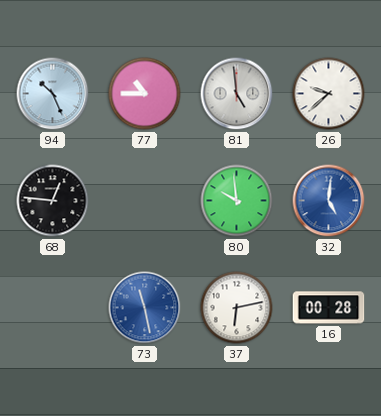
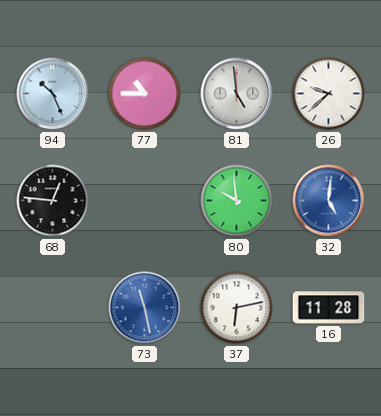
16: 00:28 -> 11:28 (329, 308)
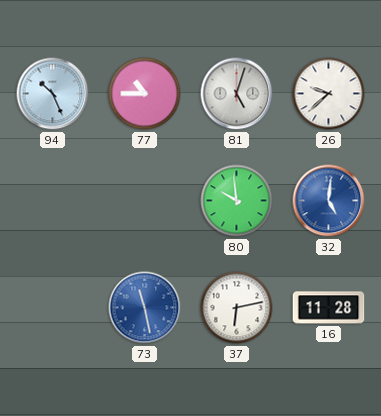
81: 4:59 -> 5:03 (237, 94)
68: 12:46 -> none (53, 201)
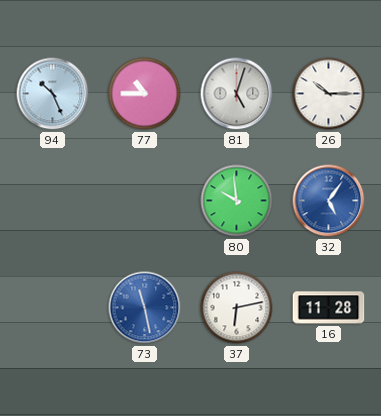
26: 9:38 -> 10:15 (329, 94)
32: 5:01 -> 5:06 (329, 201)
